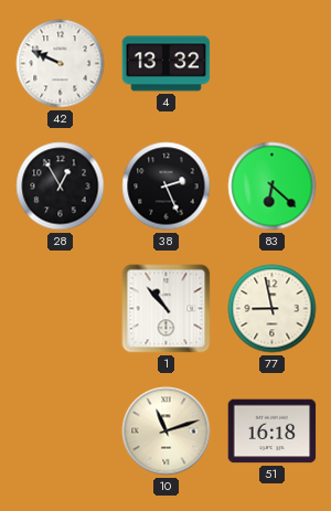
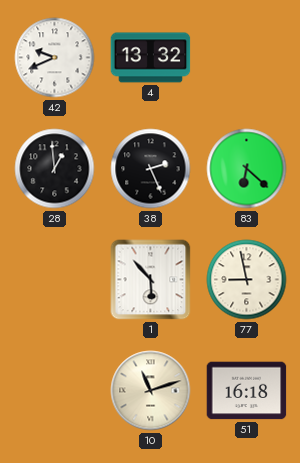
42: 9:49 -> 9:41 (55, 58)
28: 12:55 -> 12:59 (55, 169)
1: 10:53 -> 5:53 (151, 280)
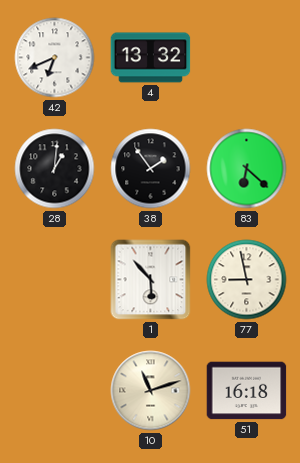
42: 9:41 -> 6:41 (55, 58)
28: 12:59 -> 1:01 (55, 169)
38: 2:26 -> 1:54 (151, 169)
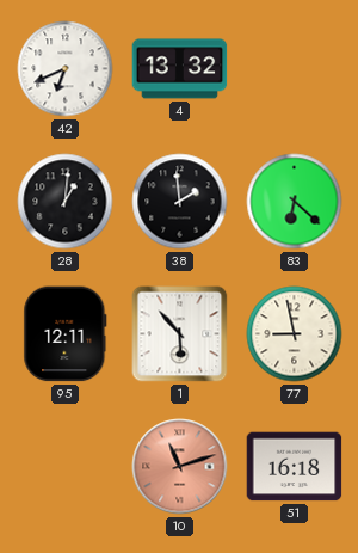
38: 1:54 -> 1:59 (180, 202)
95: none -> 12:11 (66, 334)
10 dial: cream -> salmon (180, 467)
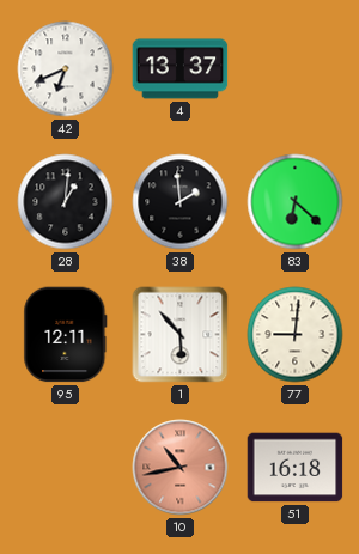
4: 13:32 -> 13:37 (181, 69)
77: 8:58 -> 9:01 (296, 335)
10: 11:12 -> 10:43 (181, 468)
